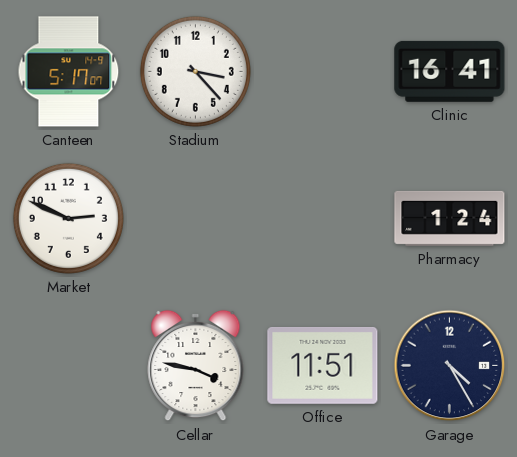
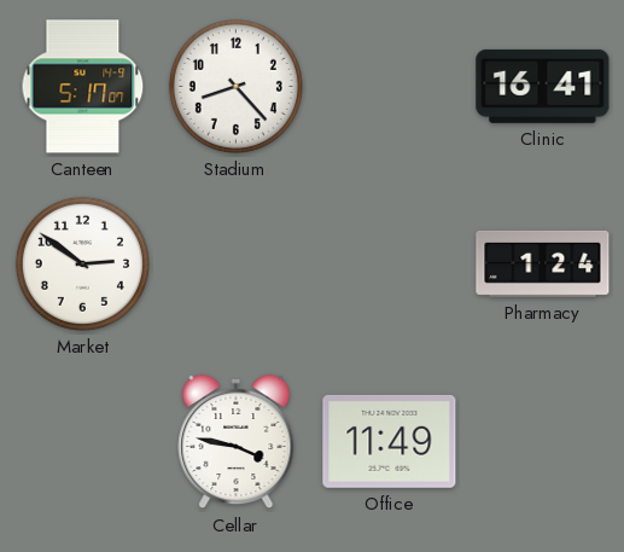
Stadium: 3:23 -> 8:23 (235, 86)
Market: 2:49 -> 2:51 (82, 263)
Office: 11:51 -> 11:49 (390, 441)
Garage: 4:25 -> none (450, 366)
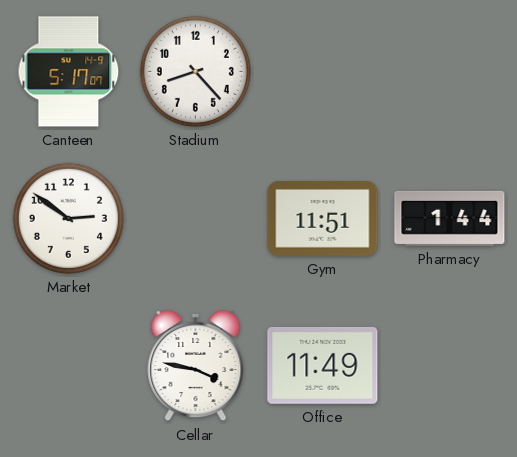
Clinic: 16:41 -> none (543, 86)
Gym: none -> 11:51 (323, 219)
Pharmacy: 1:24 -> 1:44 (450, 218)
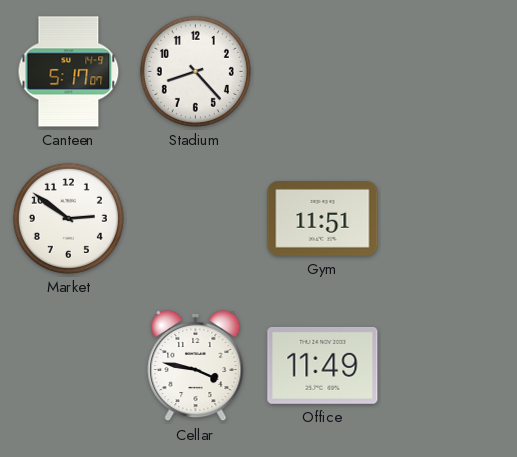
Pharmacy: 1:44 -> none (450, 218)
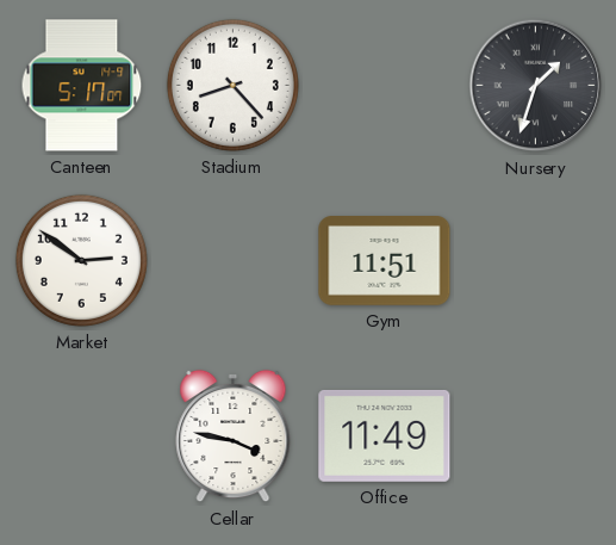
Nursery: none -> 1:33 (536, 86)
